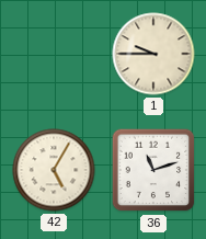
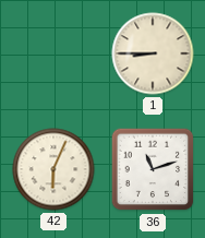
1: 9:45 -> 8:45 (153, 53)
42: 5:05 -> 6:04 (53, 169)
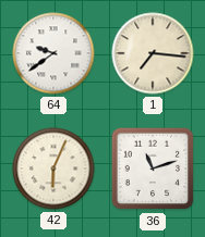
64: none -> 9:39 (53, 53)
1: 8:45 -> 7:16 (153, 53)
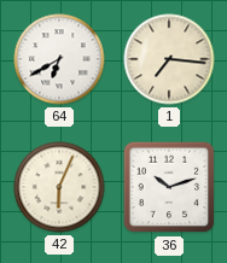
64: 9:39 -> 6:40 (59, 59)
36: 11:12 -> 10:12 (169, 187)
